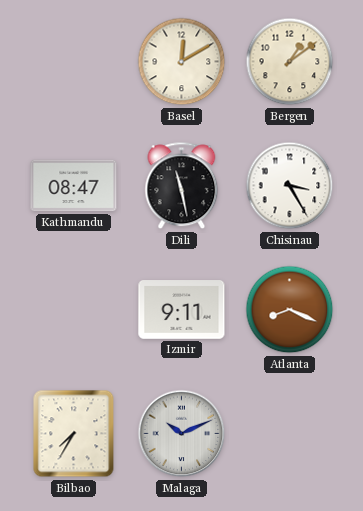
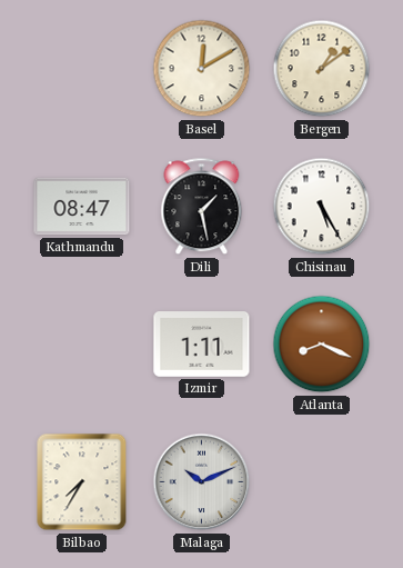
Dili: 11:28 -> 1:28 (202, 207)
Chisinau: 3:25 -> 5:25 (322, 207)
Izmir: 9:11 -> 1:11 (202, 345)
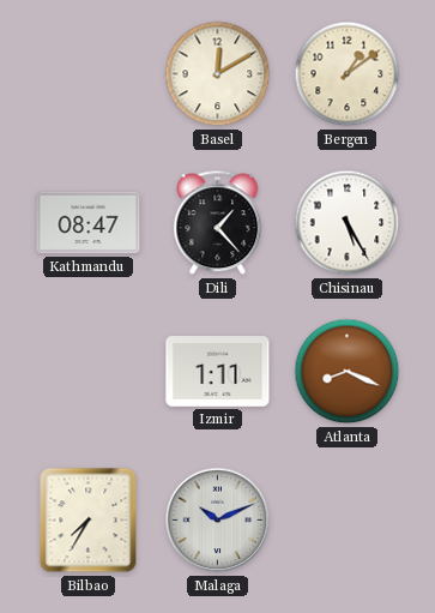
Dili: 1:28 -> 1:23 (218, 223)
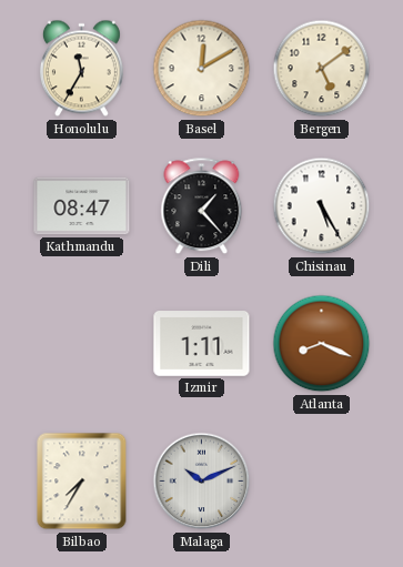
Honolulu: none -> 11:35 (81, 69)
Bergen: 1:09 -> 5:09 (322, 69)
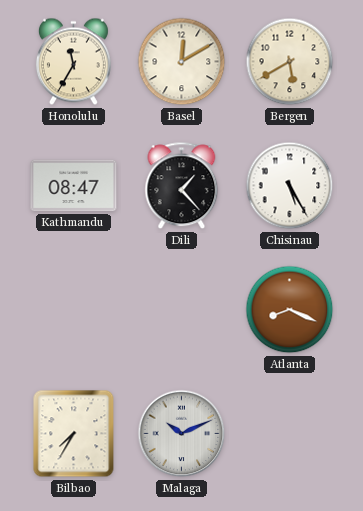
Bergen: 5:09 -> 5:40 (290, 62)
Izmir: 1:11 -> none (202, 344)
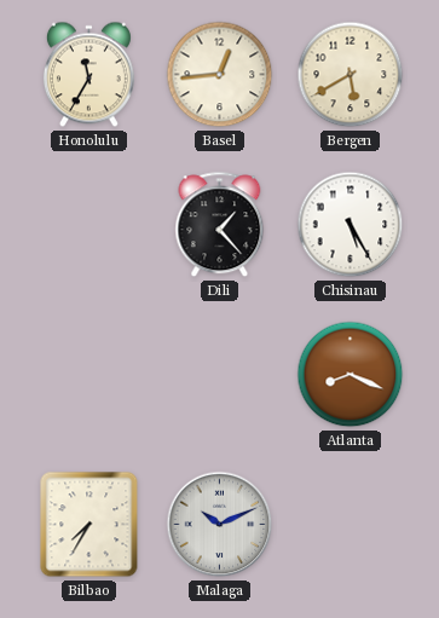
Basel: 12:10 -> 12:44 (220, 75)
Kathmandu: 08:47 -> none (74, 186)
